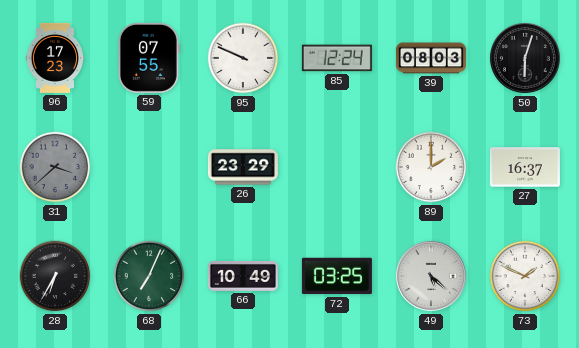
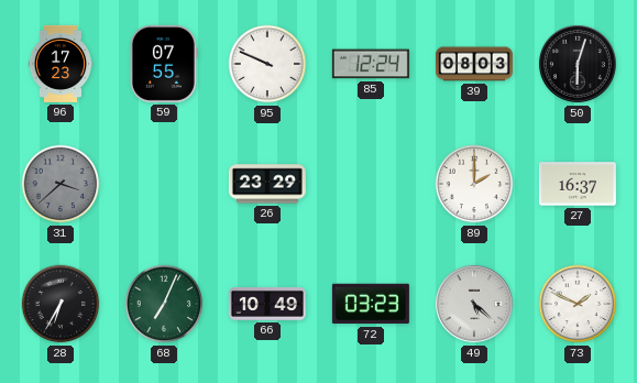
72: 03:25 -> 03:23 (371, 304)
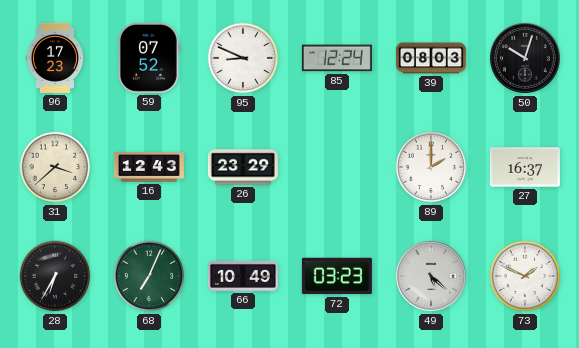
59: 07:55 -> 07:52 (149, 58)
95: 9:49 -> 8:49 (243, 58)
50: 6:03 -> 10:03 (525, 58)
31 dial: grey -> cream (55, 167)
16: none -> 12:43 (149, 167)
